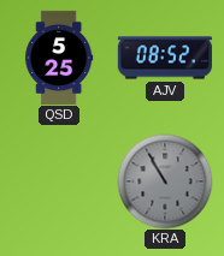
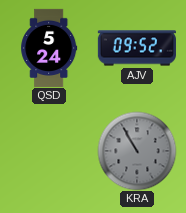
QSD: 5:25 -> 5:24 (49, 47)
AJV: 08:52 -> 09:52 (137, 48)
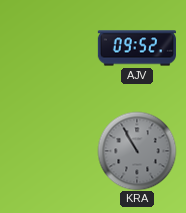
QSD: 5:24 -> none (49, 47)
